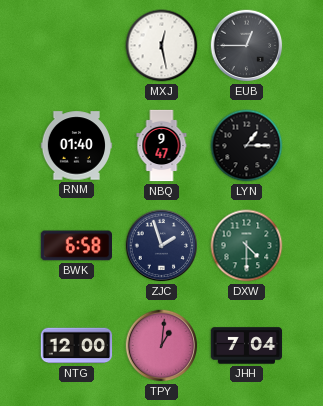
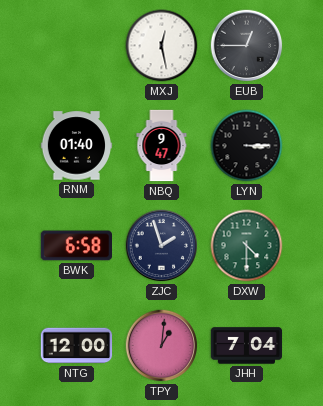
LYN: 1:15 -> 3:15 (247, 146)
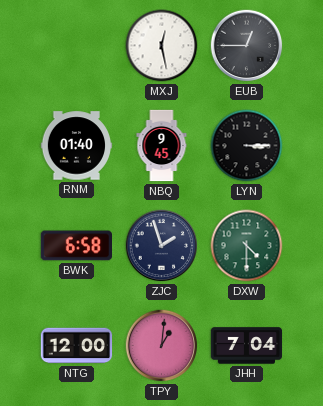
NBQ: 9:47 -> 9:45 (162, 146)
